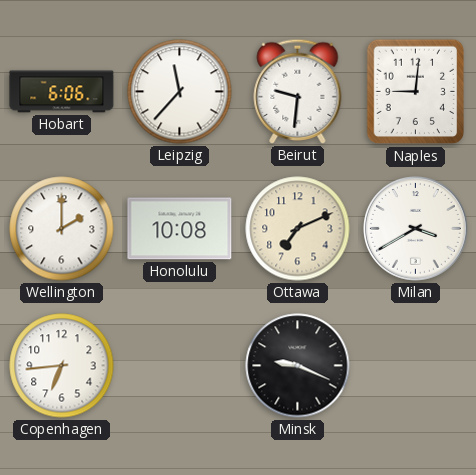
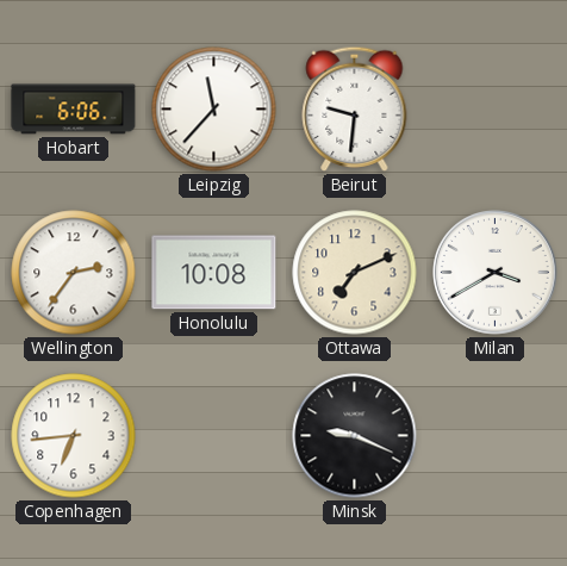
Naples: 9:01 -> none (415, 92)
Wellington: 2:00 -> 2:36 (74, 273)
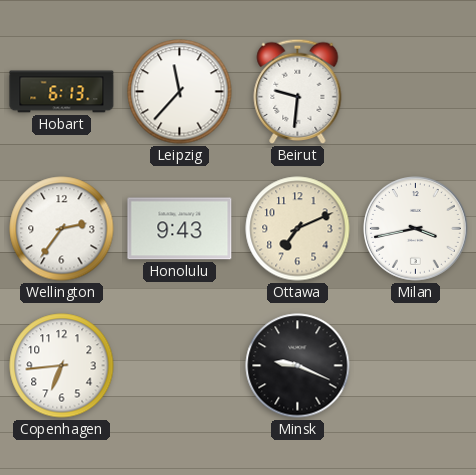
Hobart: 6:06 -> 6:13 (62, 92)
Honolulu: 10:08 -> 9:43 (180, 229)
Milan: 3:40 -> 3:43 (416, 229)
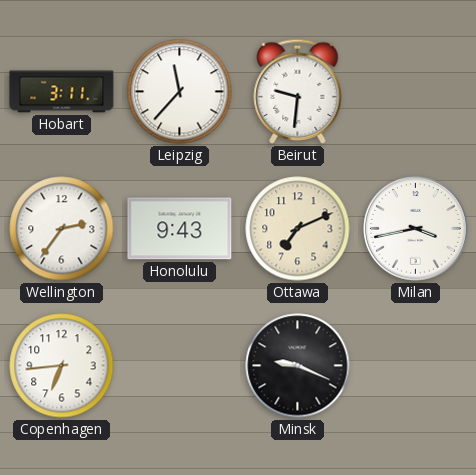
Hobart: 6:13 -> 3:11 (62, 92)
